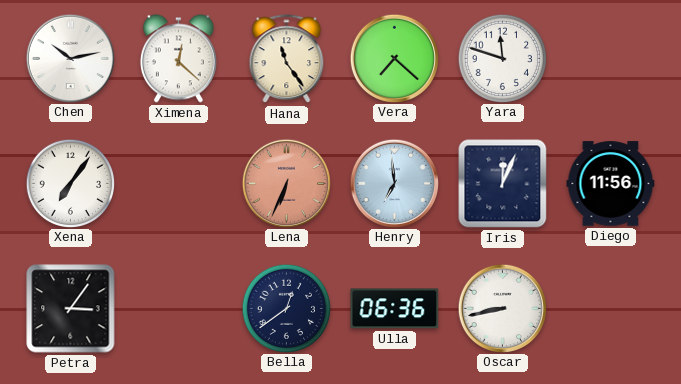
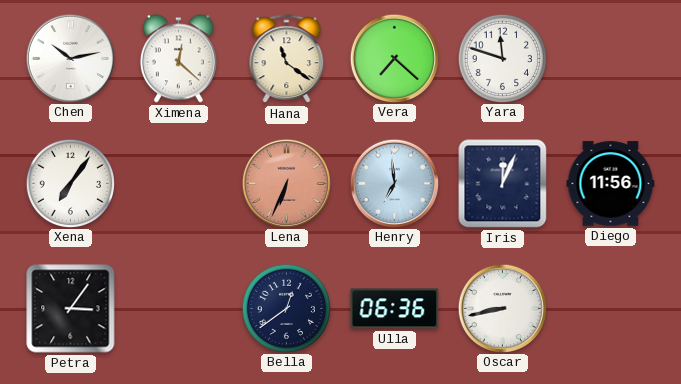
Hana: 11:24 -> 11:21 (287, 59)
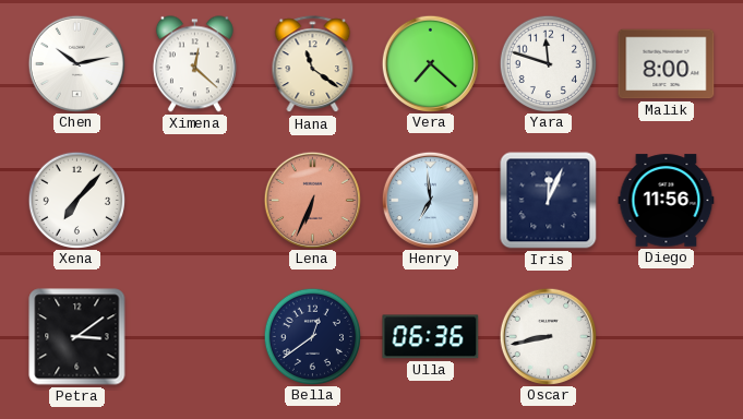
Malik: none -> 8:00 (667, 64)
Xena: 7:06 -> 7:07 (76, 200)
Petra: 3:06 -> 3:09 (77, 337)
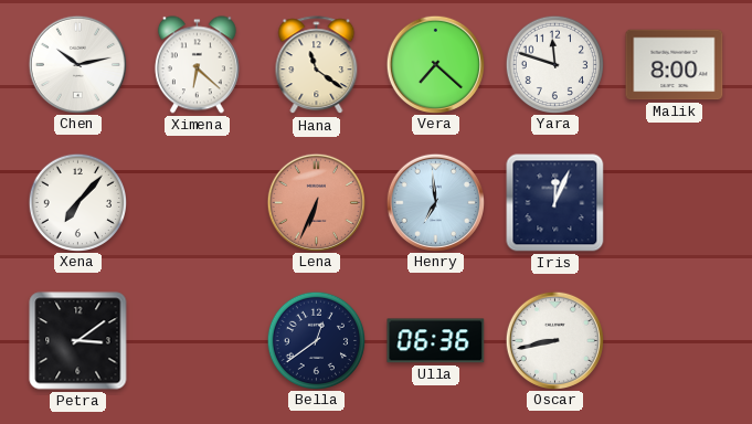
Ximena: 12:22 -> 6:22 (197, 65)
Diego: 11:56 -> none (667, 201)
